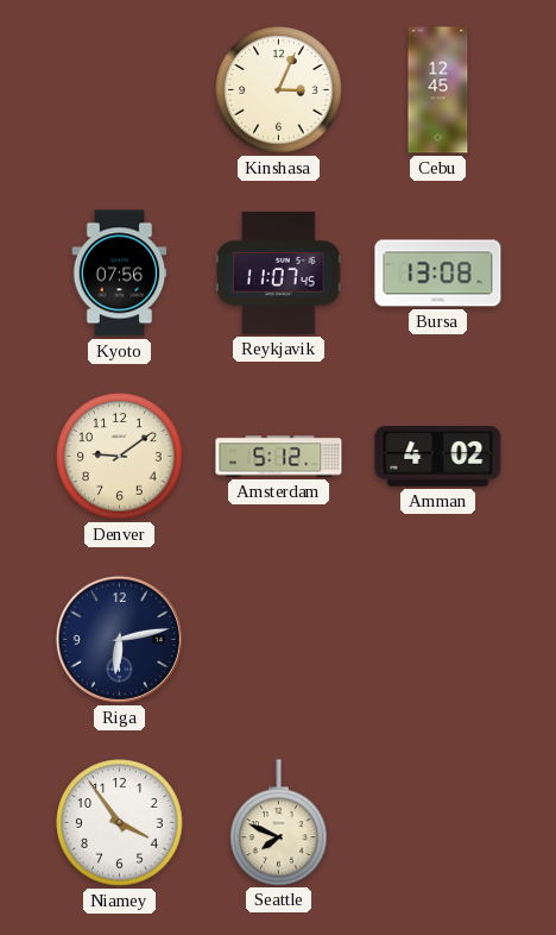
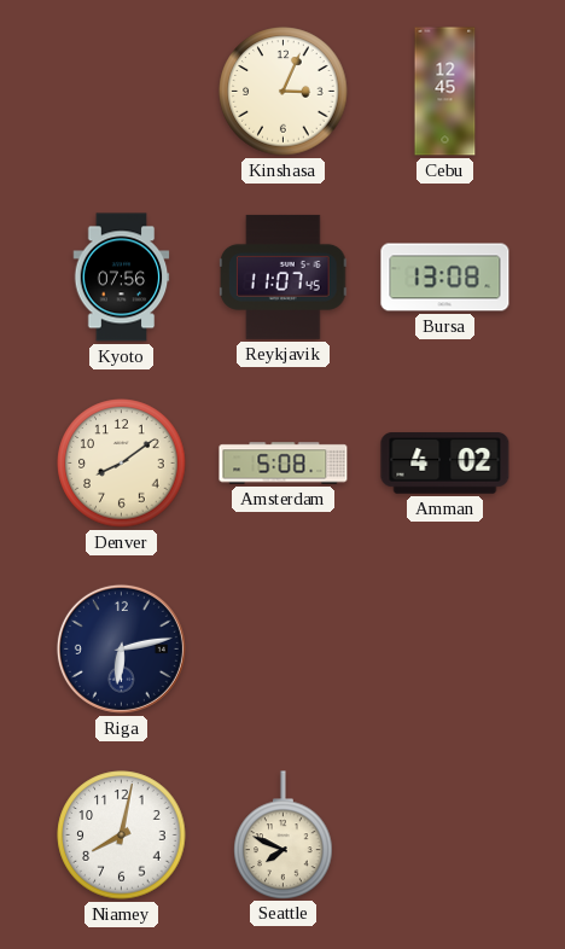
Denver: 9:09 -> 8:09 (122, 464)
Amsterdam: 5:12 -> 5:08 (284, 464)
Niamey: 3:54 -> 8:02 (122, 836)
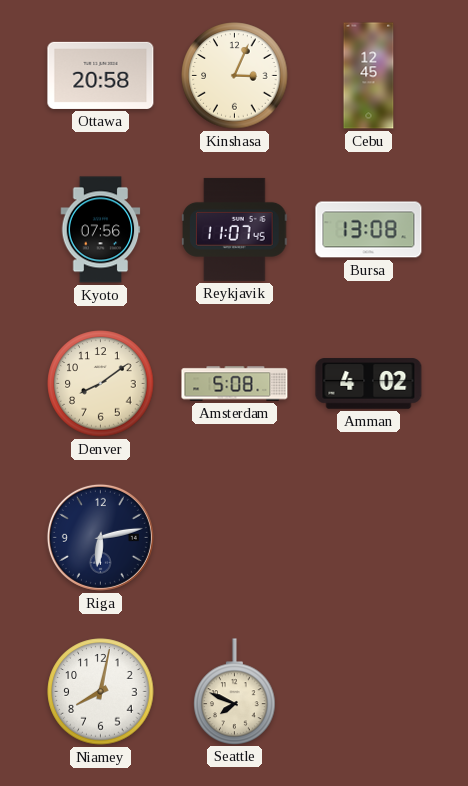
Ottawa: none -> 20:58 (101, 75)
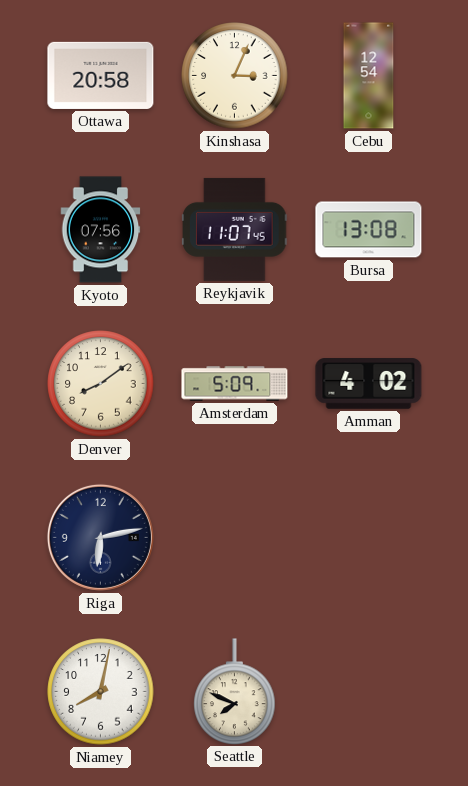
Cebu: 12:45 -> 12:54 (369, 76)
Amsterdam: 5:08 -> 5:09 (235, 384)
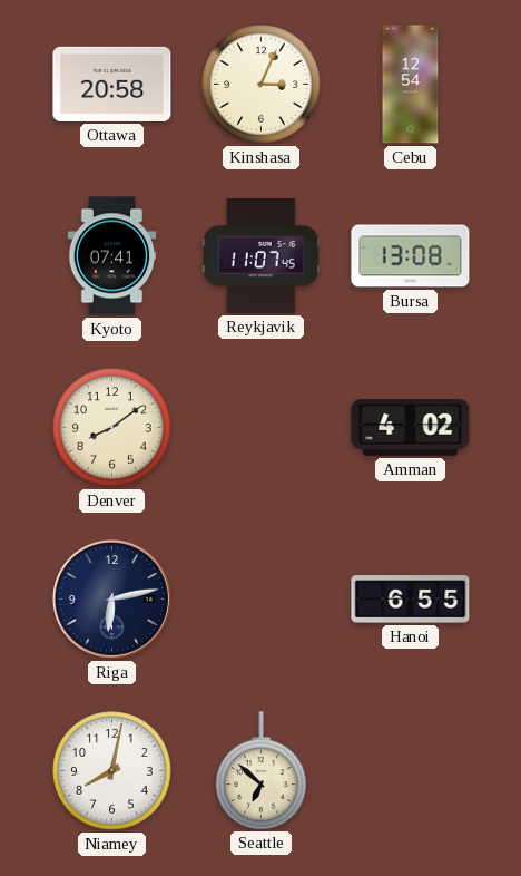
Kyoto: 07:56 -> 07:41 (112, 256)
Amsterdam: 5:09 -> none (235, 384)
Hanoi: none -> 6:55 (411, 600)
Seattle: 7:49 -> 6:52 (262, 770)
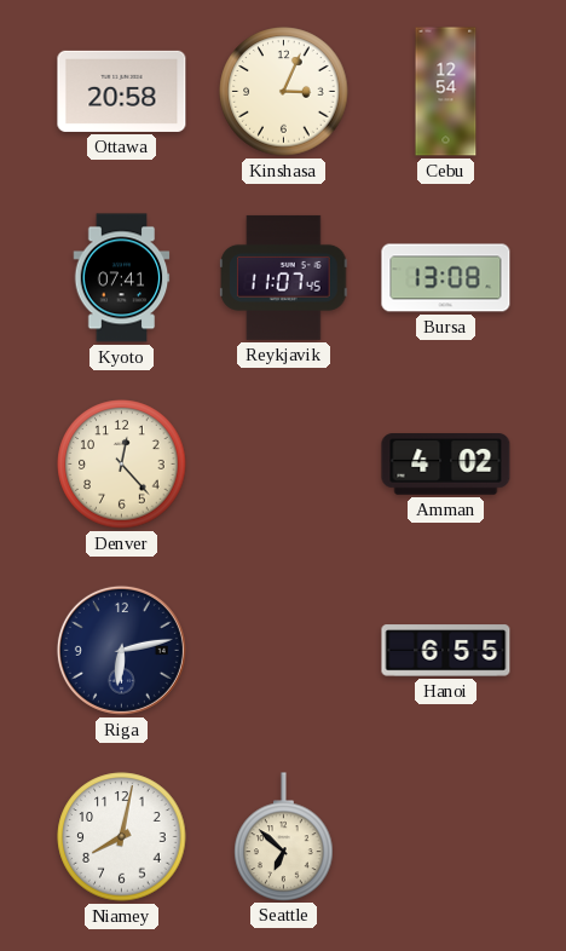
Denver: 8:09 -> 12:23 (122, 465)
